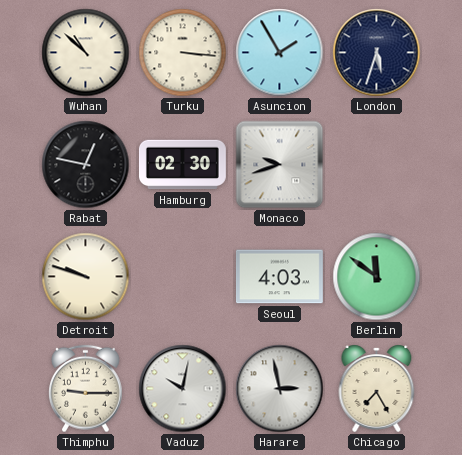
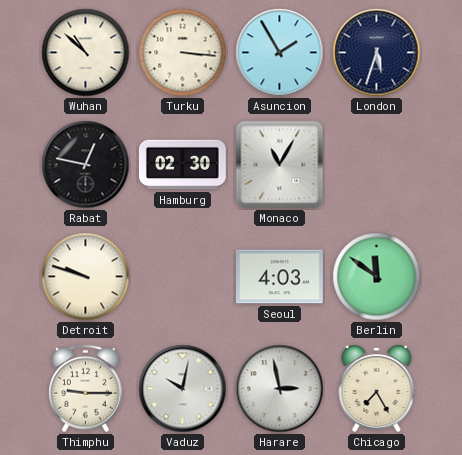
Monaco: 9:42 -> 11:05 (280, 165)
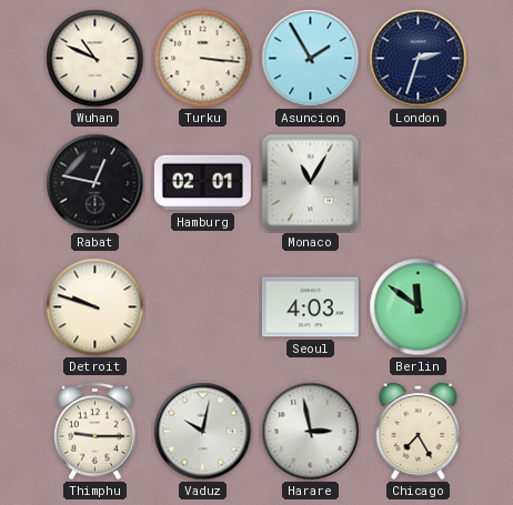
Wuhan: 10:52 -> 10:49 (95, 59)
London: 5:33 -> 2:33 (419, 59)
Hamburg: 02:30 -> 02:01 (202, 183)
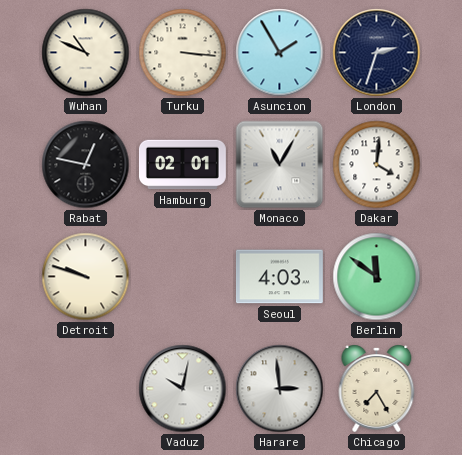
Dakar: none -> 4:01 (377, 165)
Thimphu: 9:15 -> none (95, 432)
Harare: 2:58 -> 2:59 (280, 389)
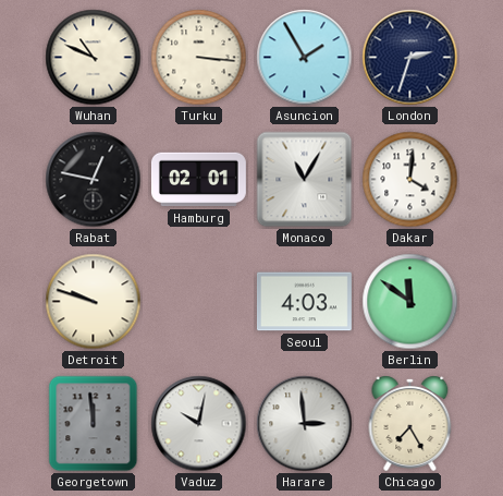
Georgetown: none -> 11:59 (94, 424)
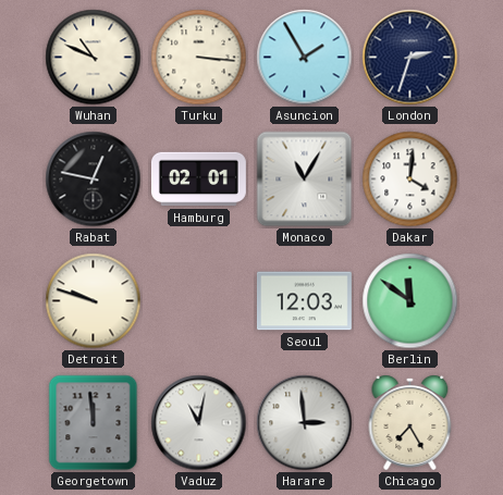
Seoul: 4:03 -> 12:03 (304, 301)
Vaduz: 10:02 -> 11:02 (199, 423)
